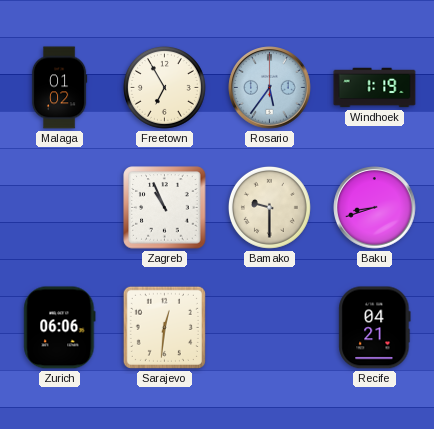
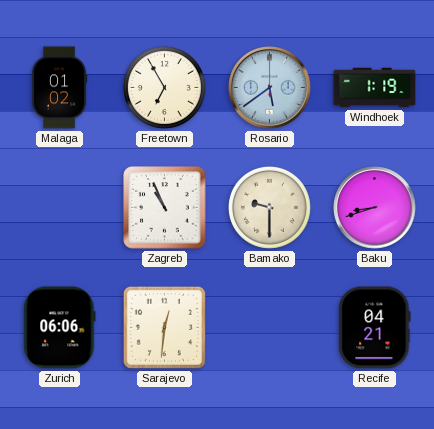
Rosario: 5:36 -> 5:39 (270, 88)
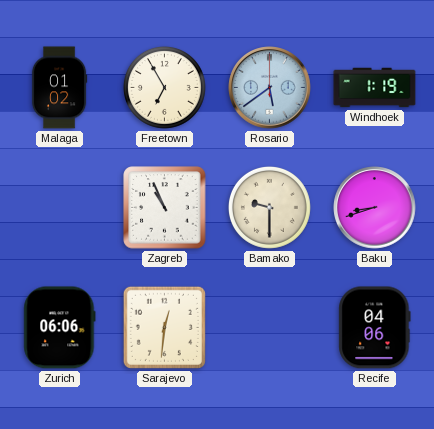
Recife: 04:21 -> 04:06 (375, 328)
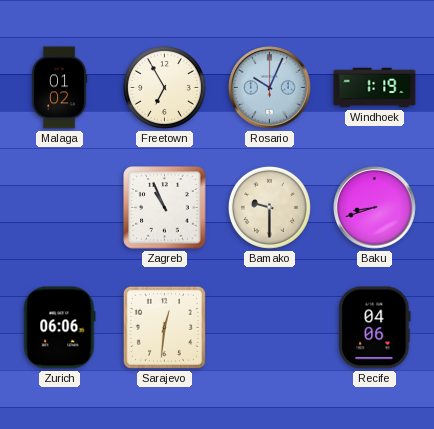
Rosario: 5:39 -> 10:04 (270, 88)
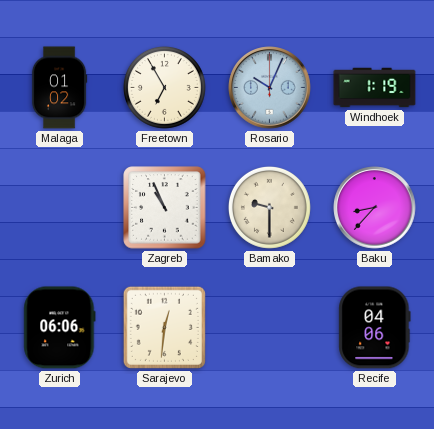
Baku: 8:42 -> 8:37 (375, 208)
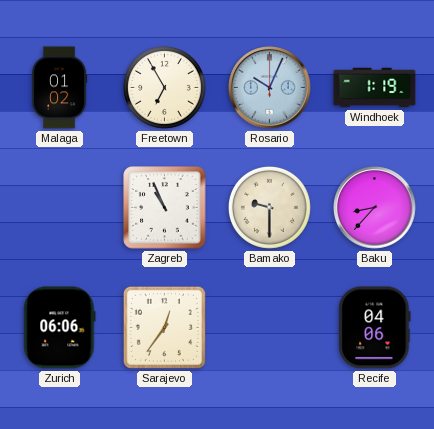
Sarajevo: 12:31 -> 12:36 (164, 327)
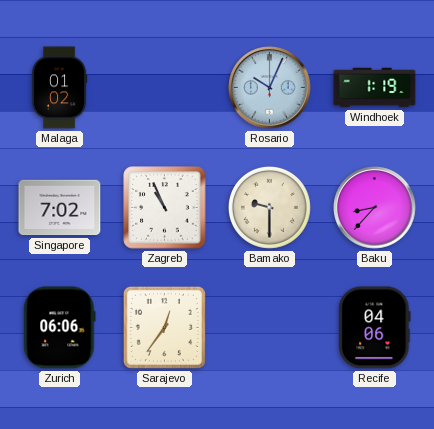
Freetown: 6:55 -> none (164, 87)
Singapore: none -> 7:02 (60, 208)
